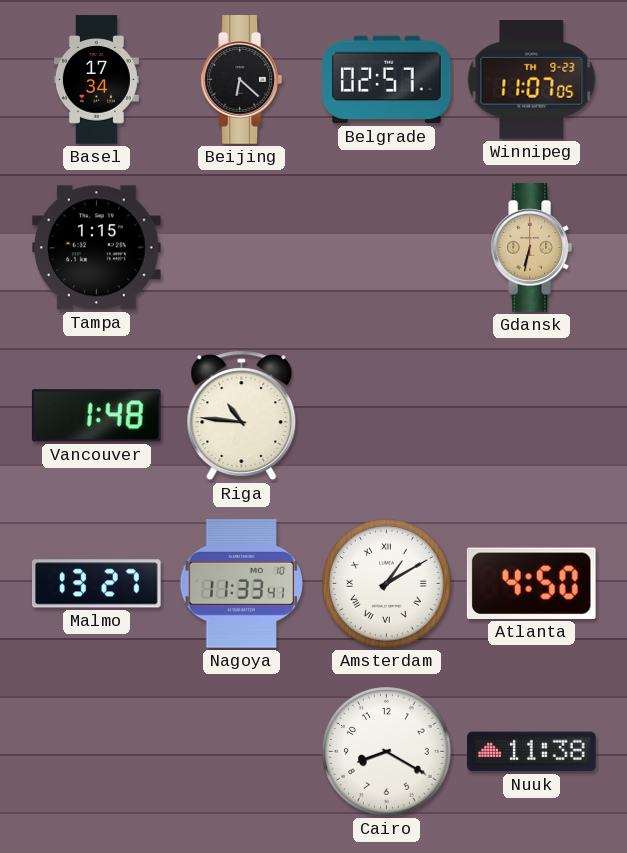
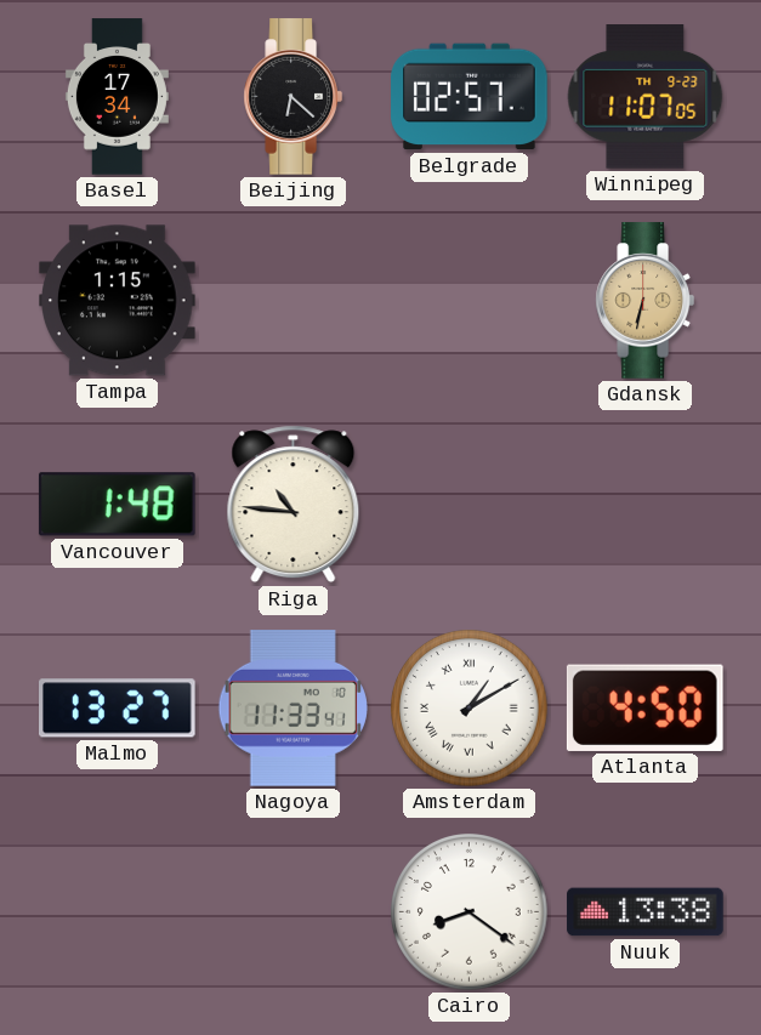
Cairo: 8:20 -> 8:21 (470, 912)
Nuuk: 11:38 -> 13:38 (646, 912)
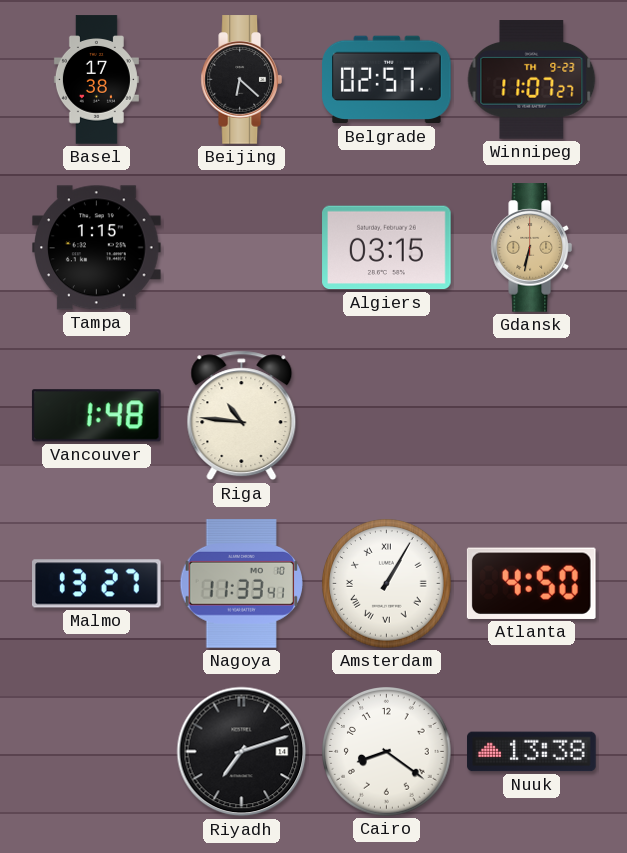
Basel: 17:34 -> 17:38 (96, 80)
Winnipeg: 11:07:05 -> 11:07:27 (532, 80)
Algiers: none -> 03:15 (387, 248)
Amsterdam: 1:10 -> 1:05 (387, 584)
Riyadh: none -> 7:12 (242, 752)
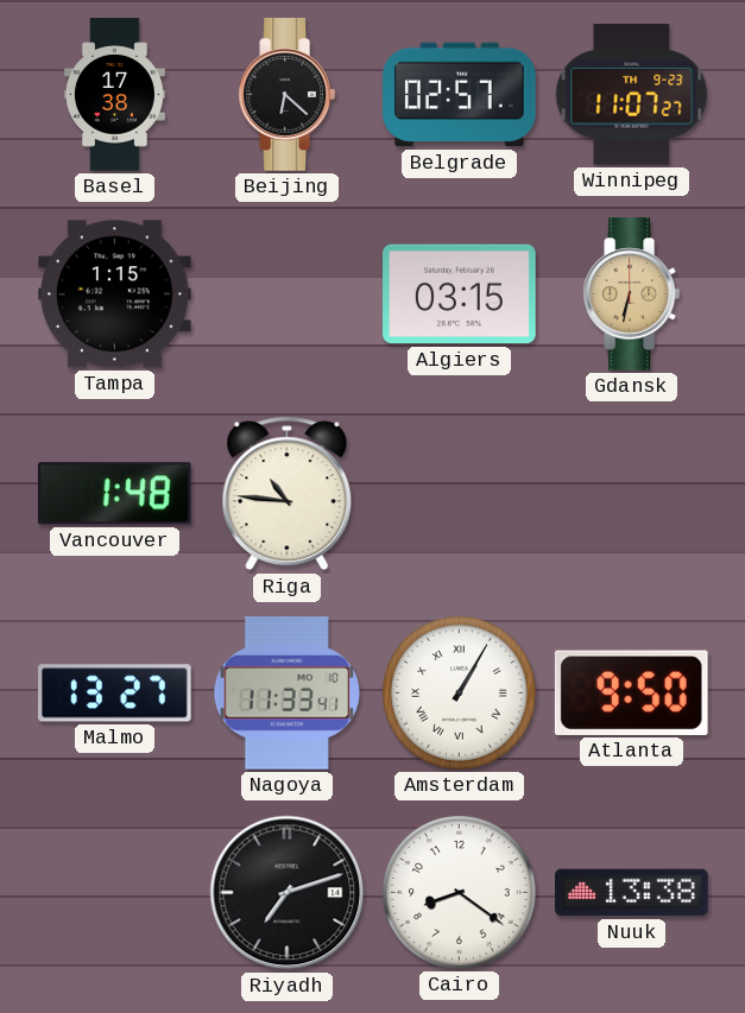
Atlanta: 4:50 -> 9:50 (631, 692)
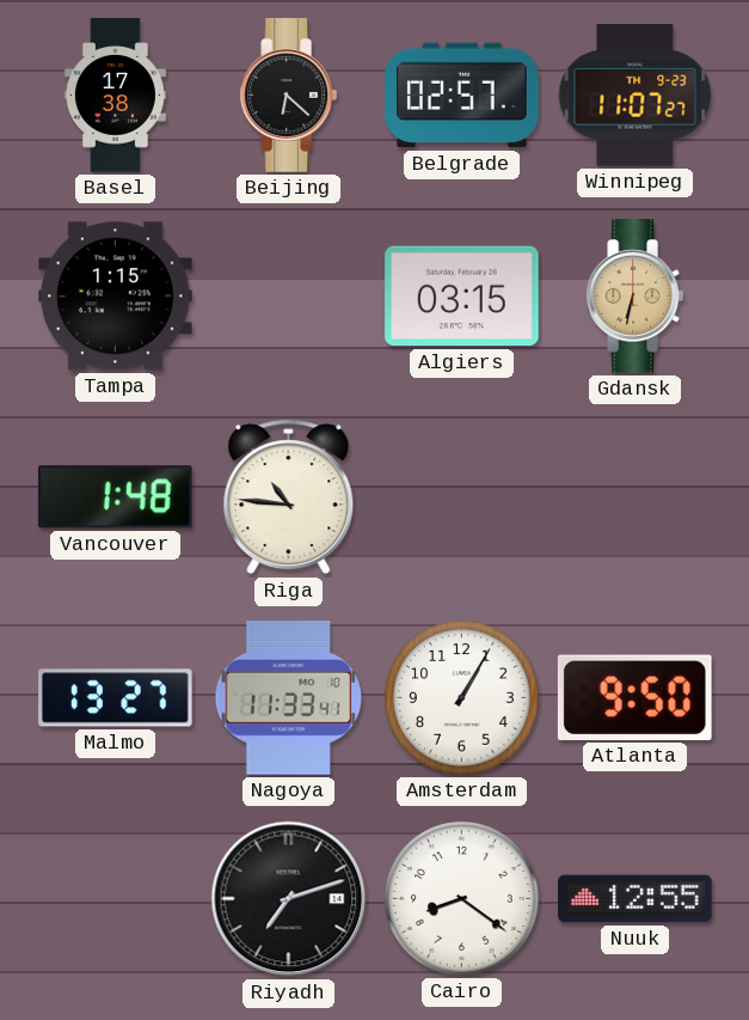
Amsterdam numerals: Roman -> Arabic (462, 698)
Nuuk: 13:38 -> 12:55 (636, 899)
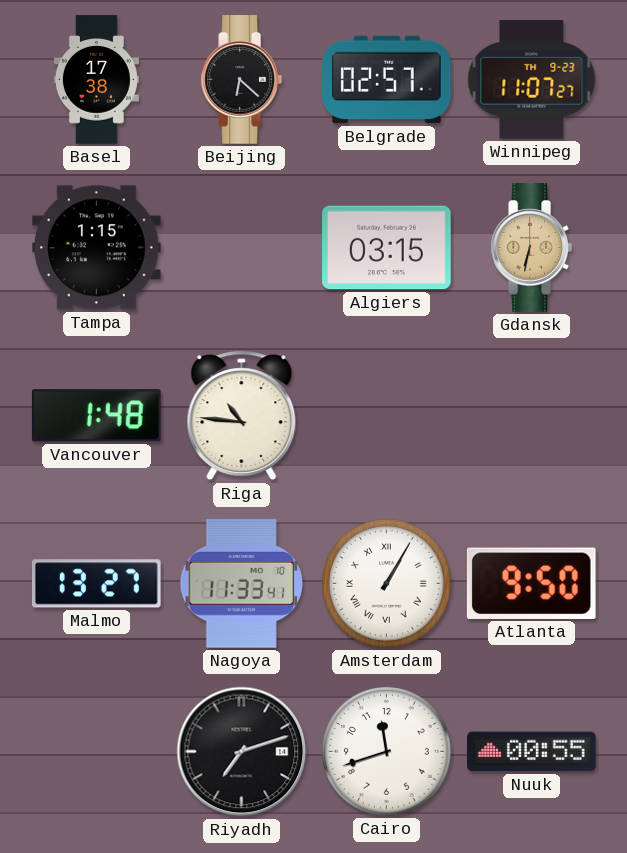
Amsterdam numerals: Arabic -> Roman (387, 584)
Cairo: 8:21 -> 11:42 (387, 752)
Nuuk: 12:55 -> 00:55 (532, 752)
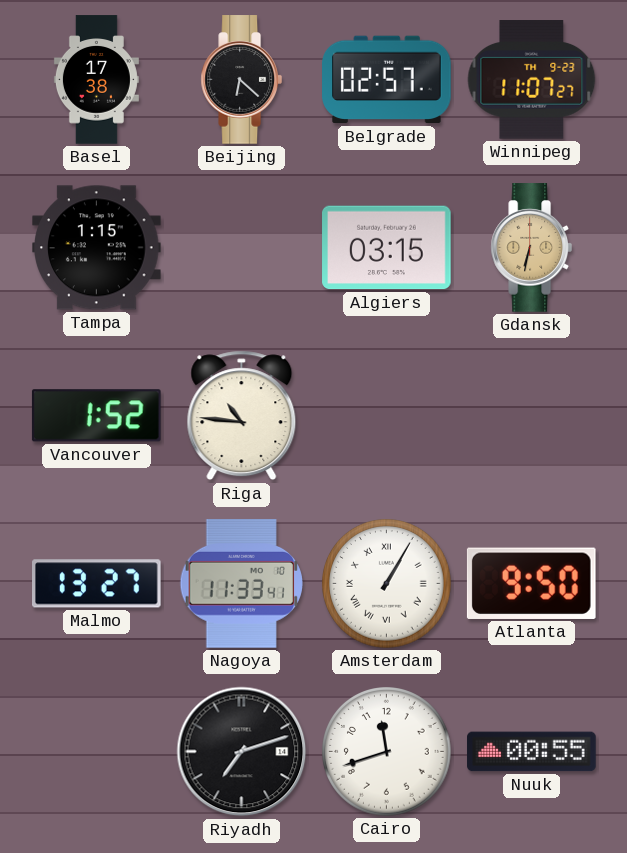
Vancouver: 1:48 -> 1:52 (96, 416)
